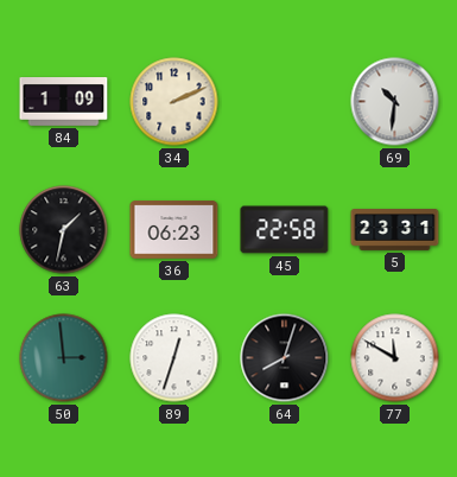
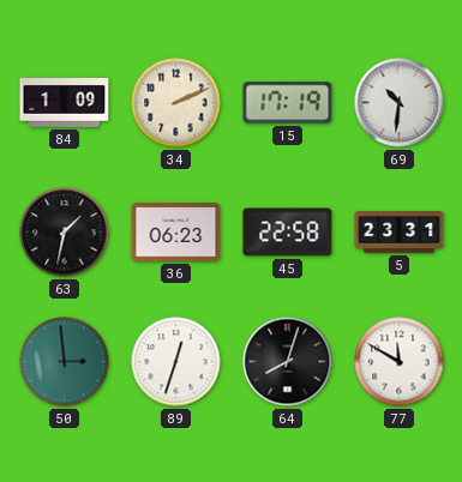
15: none -> 17:19 (288, 103)
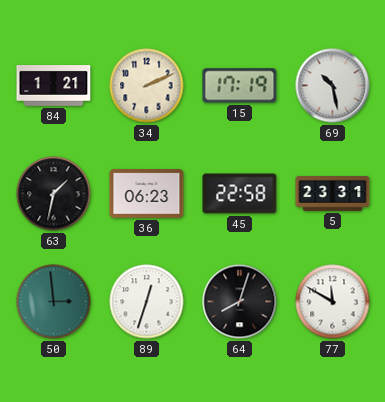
84: 1:09 -> 1:21 (54, 86)
69: 10:31 -> 10:28 (333, 86)
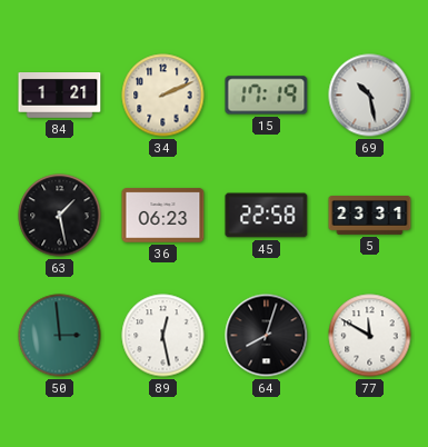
63: 1:32 -> 1:28 (60, 216)
89: 12:33 -> 12:28 (163, 336)
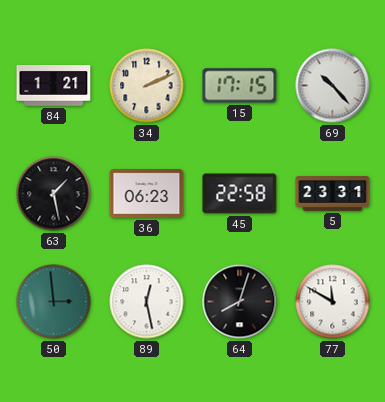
15: 17:19 -> 17:15 (240, 86)
69: 10:28 -> 10:23 (333, 86)
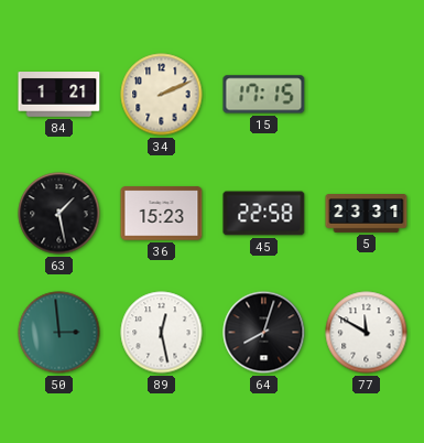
69: 10:23 -> none (333, 86)
36: 06:23 -> 15:23 (162, 214)
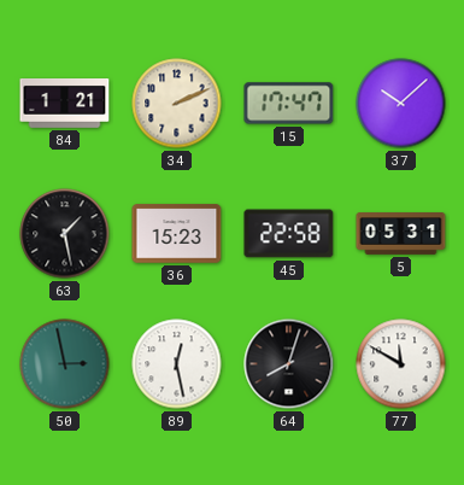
15: 17:15 -> 17:47 (289, 104)
37: none -> 10:08 (401, 104)
5: 23:31 -> 05:31 (401, 234)
50: 2:59 -> 2:58 (65, 364)
